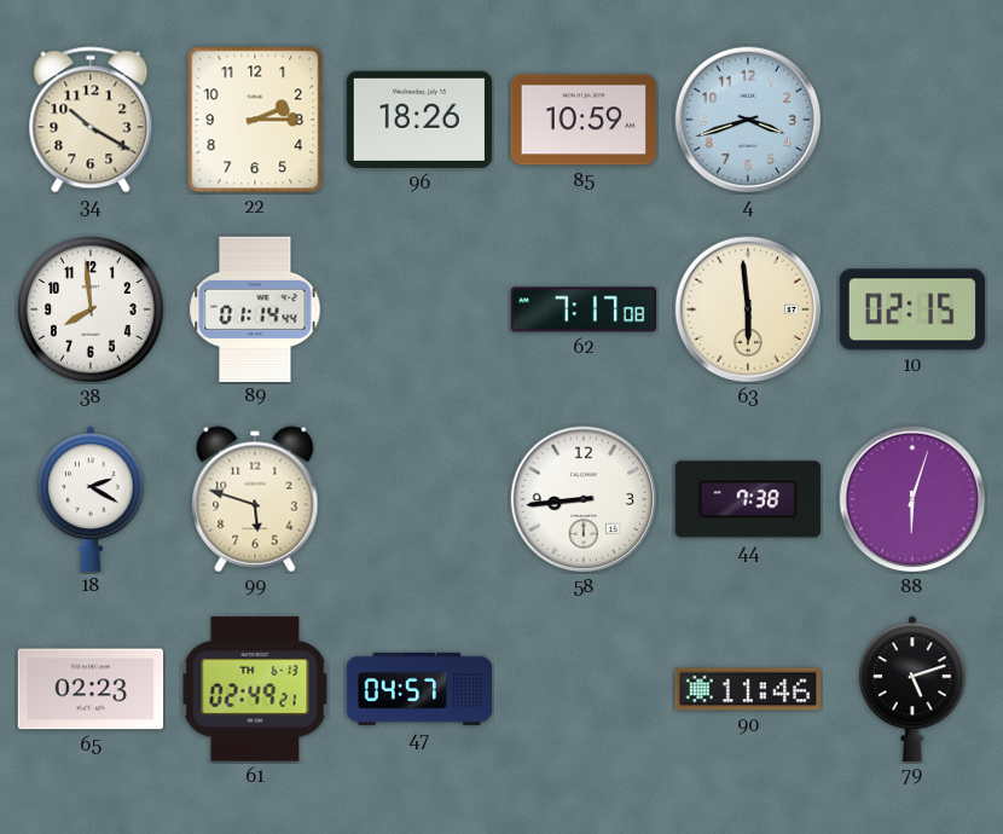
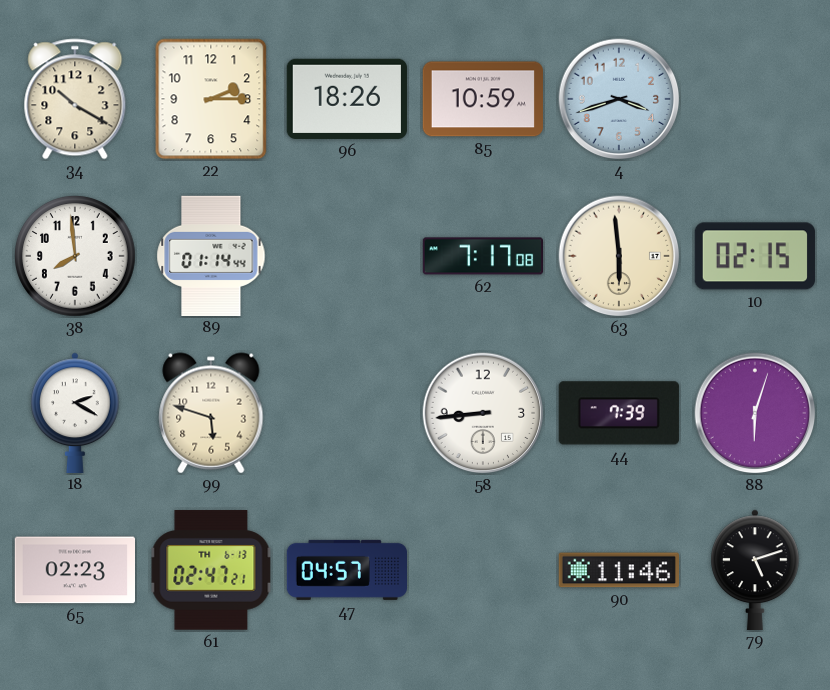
44: 7:38 -> 7:39 (619, 413)
61: 02:49 -> 02:47 (211, 570)
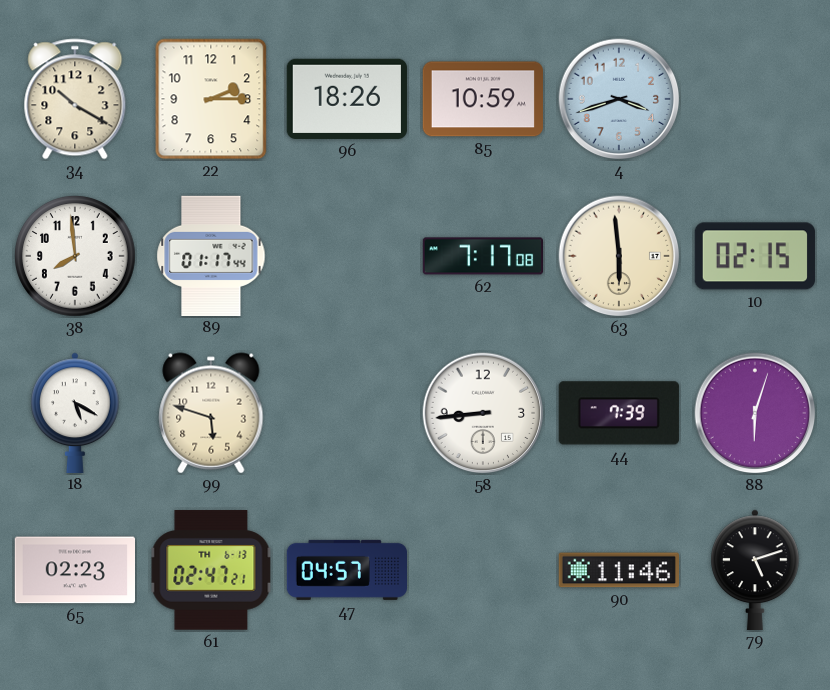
89: 01:14 -> 01:17 (211, 255)
18: 2:20 -> 5:20 (76, 412)
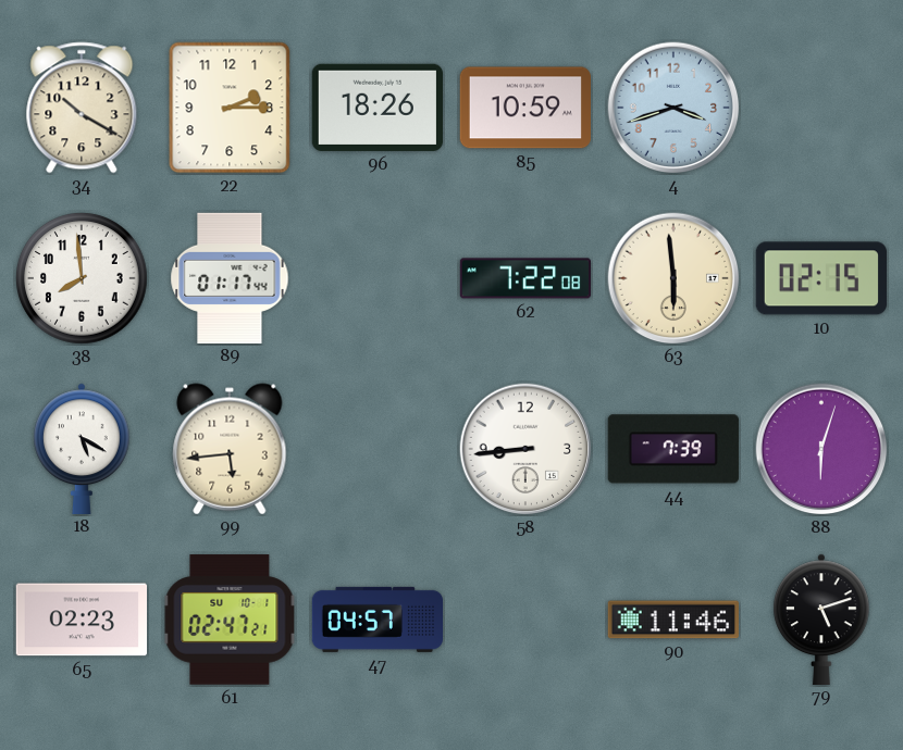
62: 7:17 -> 7:22 (524, 278)
99: 5:48 -> 5:44 (230, 449)
61 date: TH 6-13 -> SU 10-1 (230, 620)
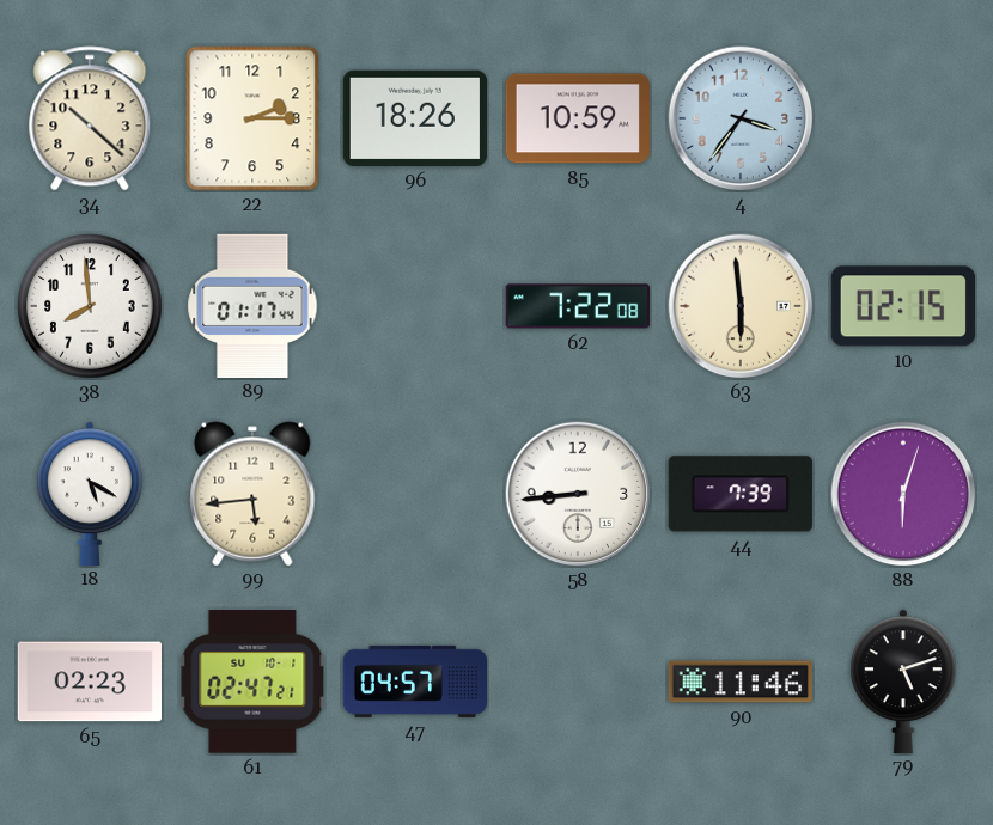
34: 10:20 -> 10:22 (90, 118)
4: 3:42 -> 3:36 (741, 118)
